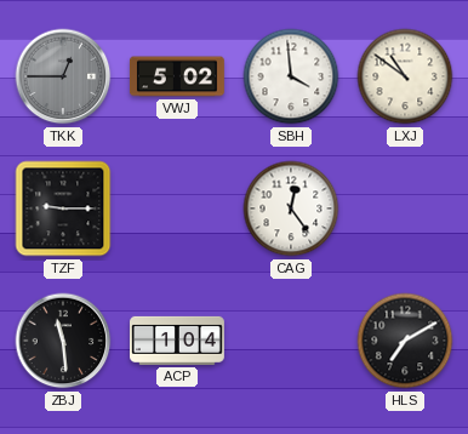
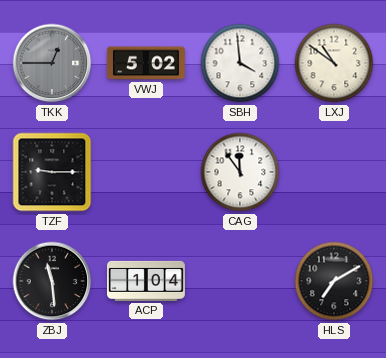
CAG: 12:24 -> 11:54 (240, 172)
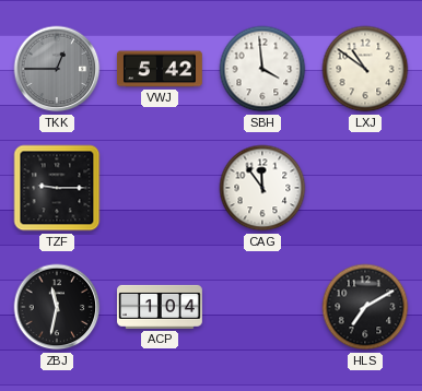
VWJ: 5:02 -> 5:42 (160, 69)
ZBJ: 11:29 -> 11:32 (57, 307)
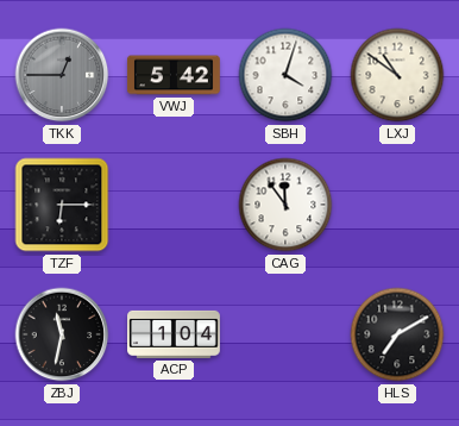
SBH: 3:59 -> 4:03 (285, 75)
TZF: 9:15 -> 6:15 (62, 205)
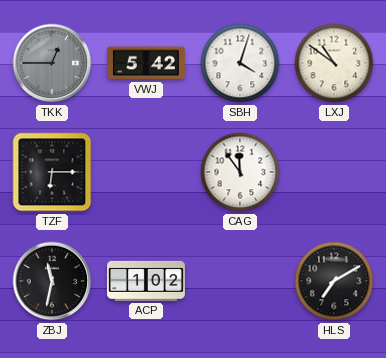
ACP: 1:04 -> 1:02 (147, 281)
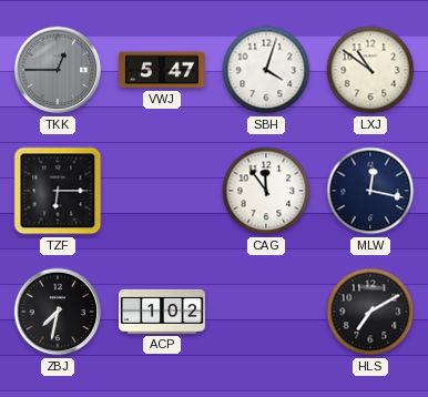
VWJ: 5:42 -> 5:47 (162, 70)
MLW: none -> 12:17 (370, 191)
ZBJ: 11:32 -> 7:32 (58, 312)
